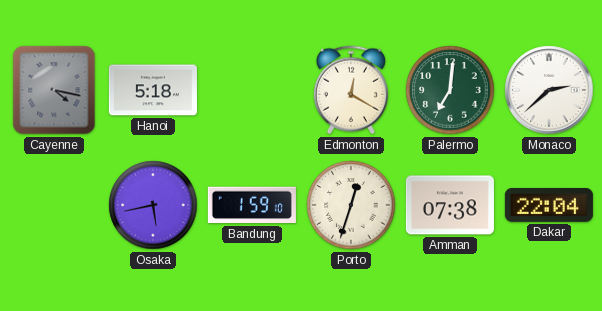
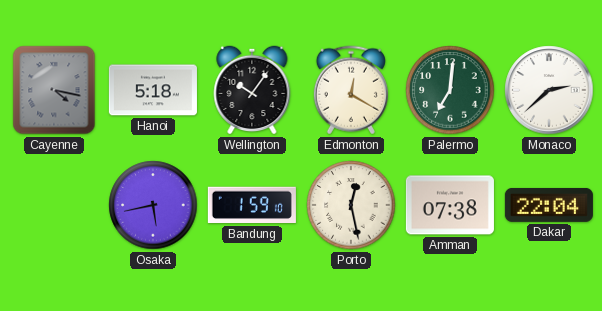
Wellington: none -> 10:06 (252, 90)
Porto: 12:33 -> 12:28 (351, 205)
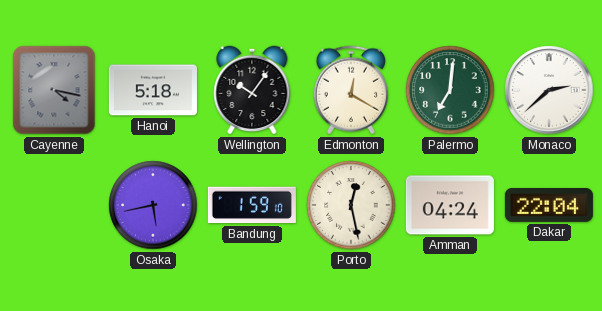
Amman: 07:38 -> 04:24 (450, 205)
